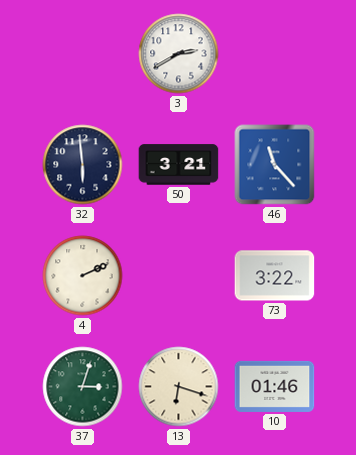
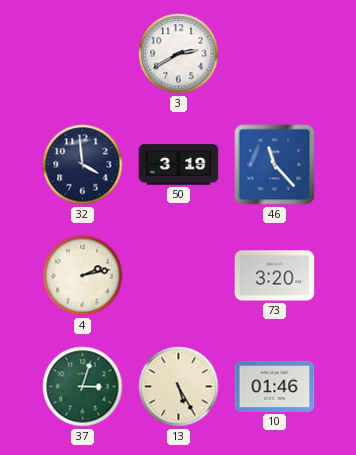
32: 5:59 -> 3:59 (83, 165)
50: 3:21 -> 3:19 (179, 165)
4: 2:11 -> 2:13 (83, 276)
73: 3:22 -> 3:20 (275, 276)
13: 6:18 -> 5:25 (179, 387)
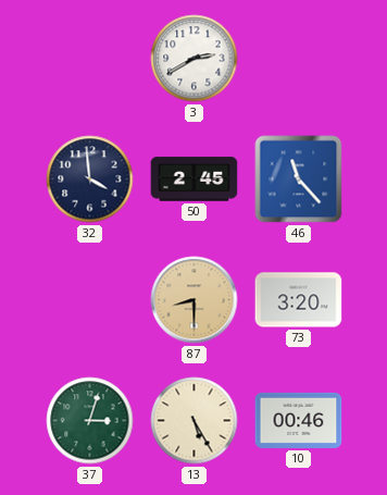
50: 3:19 -> 2:45 (195, 180)
4: 2:13 -> none (83, 276)
87: none -> 8:30 (195, 300)
10: 01:46 -> 00:46 (299, 420)
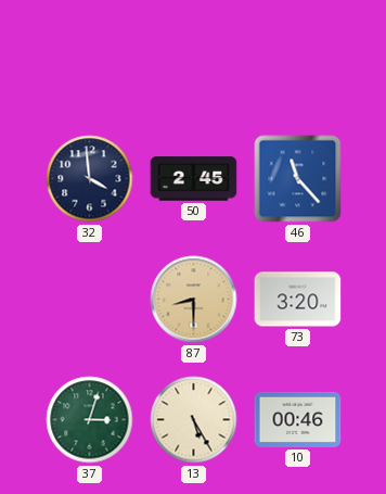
3: 2:40 -> none (195, 59)
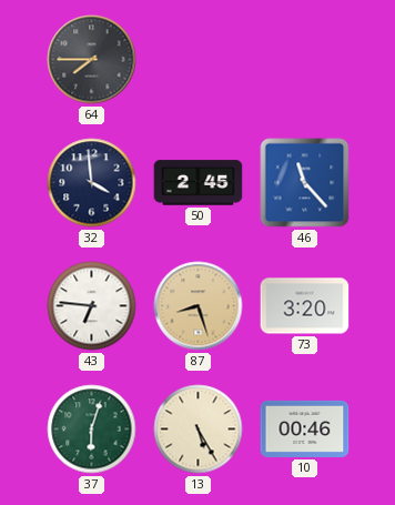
64: none -> 7:45 (92, 60)
43: none -> 6:46 (92, 306)
87: 8:30 -> 8:27 (199, 306)
37: 3:03 -> 6:03 (92, 430)
